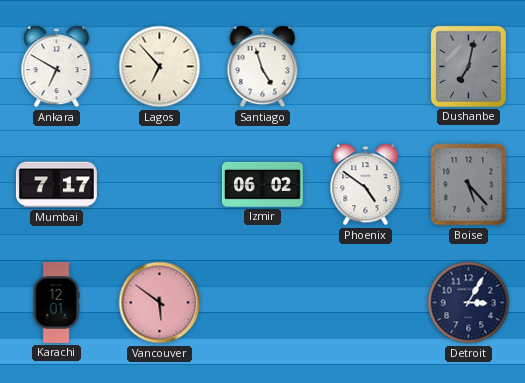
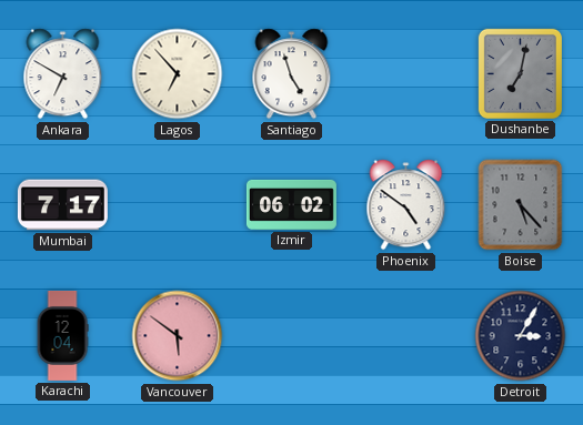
Karachi: 12:01 -> 12:04 (62, 335)
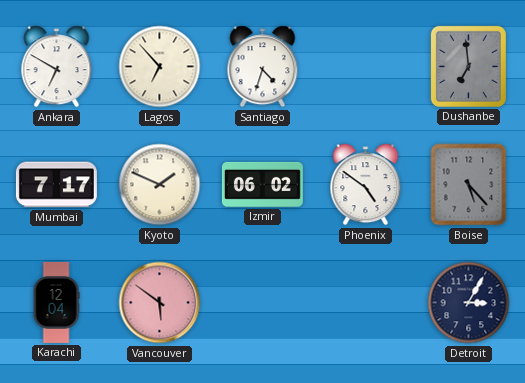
Santiago: 4:57 -> 4:33 (263, 67)
Dushanbe: 7:02 -> 6:59 (468, 66)
Kyoto: none -> 1:49 (160, 185)
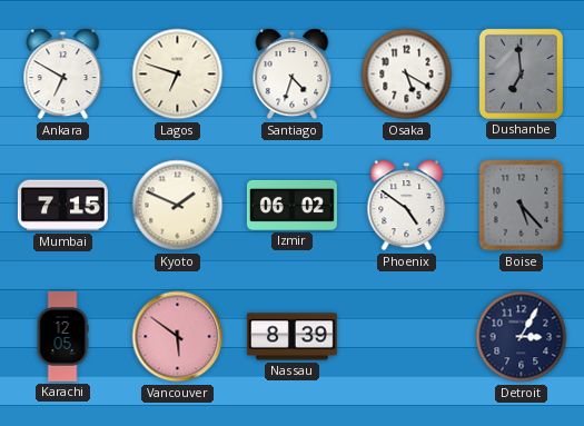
Lagos: 6:53 -> 6:48 (178, 75)
Osaka: none -> 5:20 (407, 75)
Mumbai: 7:17 -> 7:15 (62, 206)
Karachi: 12:04 -> 12:05 (62, 336)
Nassau: none -> 8:39 (291, 337)
